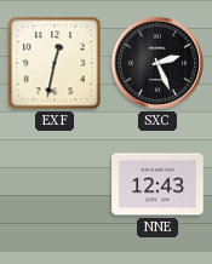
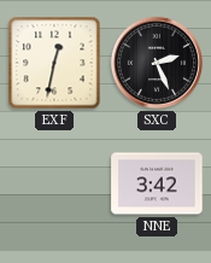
NNE: 12:43 -> 3:42 (157, 183)
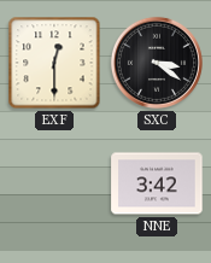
EXF: 12:32 -> 12:30 (54, 63)
SXC: 2:26 -> 3:21 (157, 63)
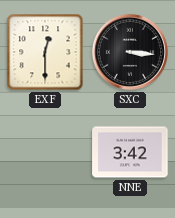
SXC: 3:21 -> 3:16 (130, 52)
